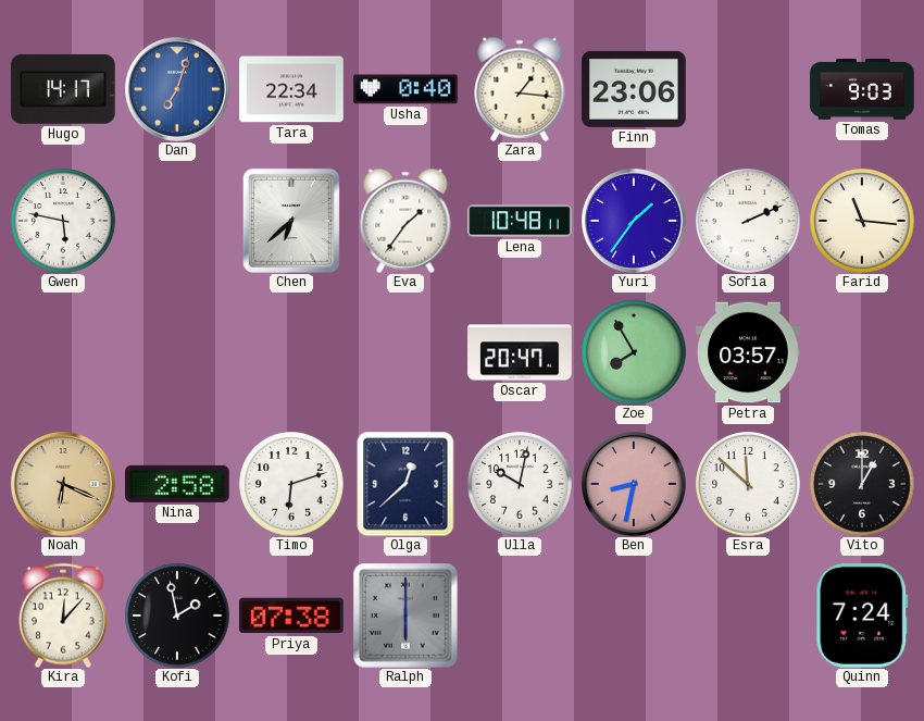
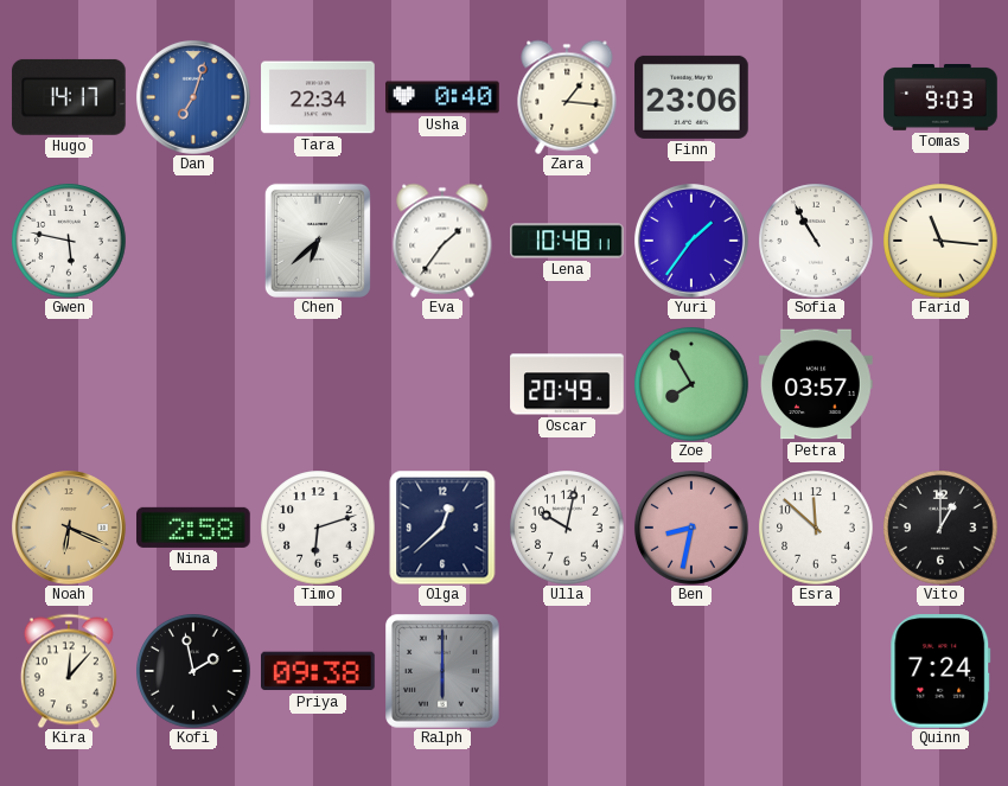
Sofia: 2:11 -> 10:55 (816, 241)
Oscar: 20:47 -> 20:49 (567, 384)
Priya: 07:38 -> 09:38 (319, 671)
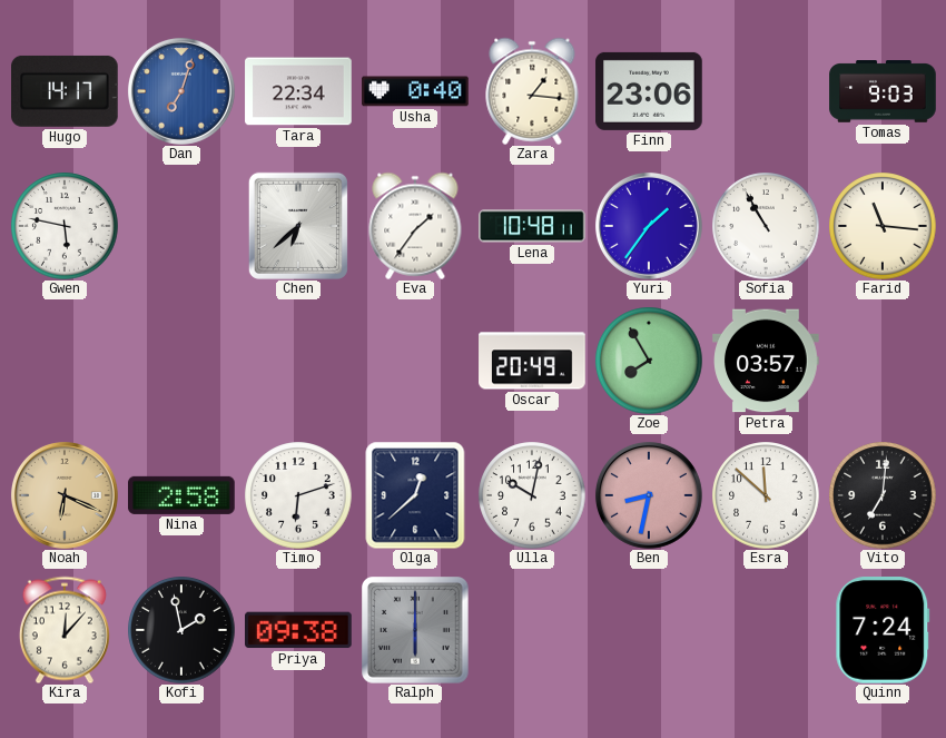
Vito: 1:00 -> 7:01 (883, 495)
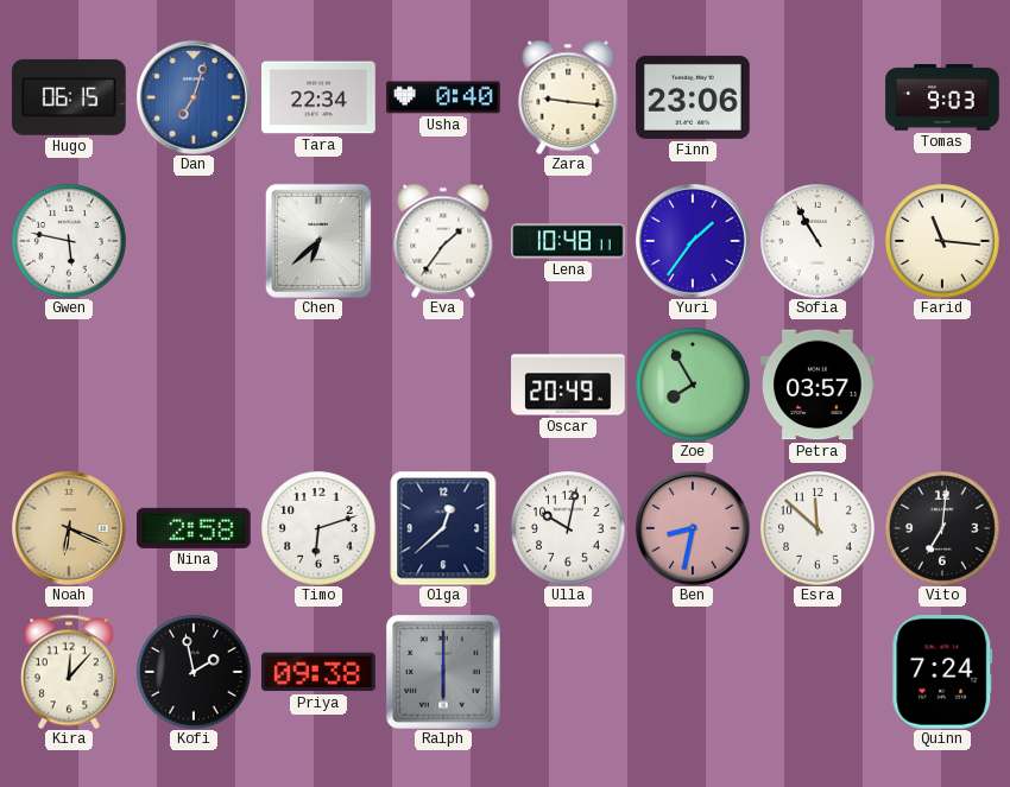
Hugo: 14:17 -> 06:15 (70, 97)
Zara: 1:16 -> 9:16 (568, 97)
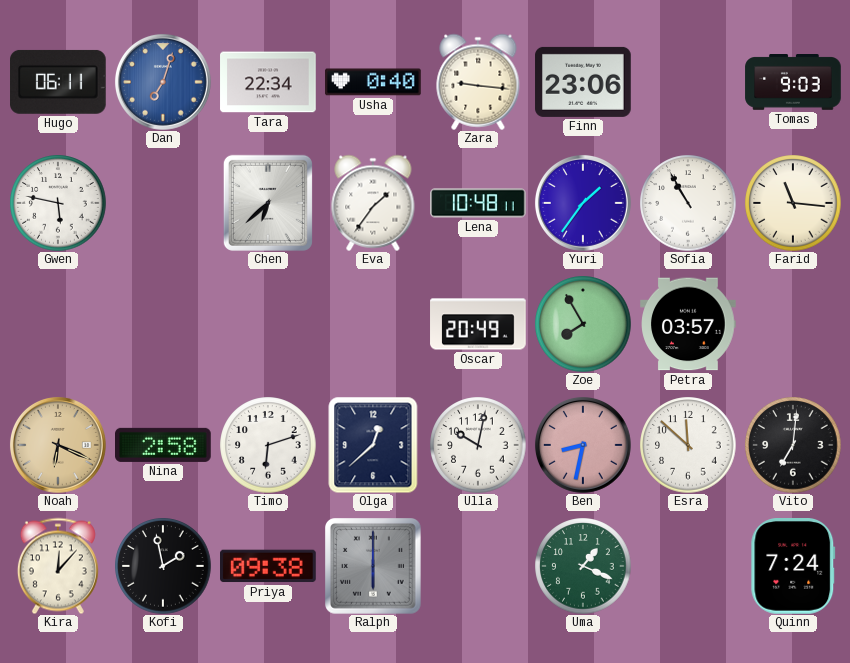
Hugo: 06:15 -> 06:11 (59, 82)
Uma: none -> 1:19 (583, 566)
